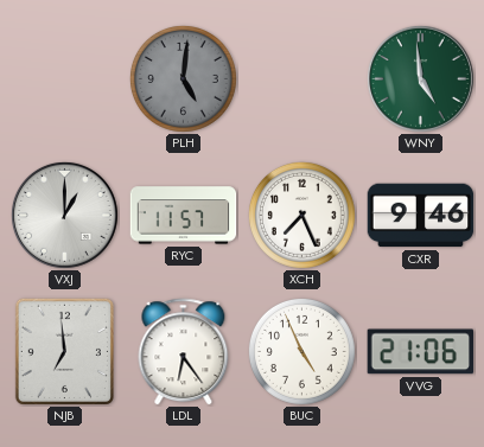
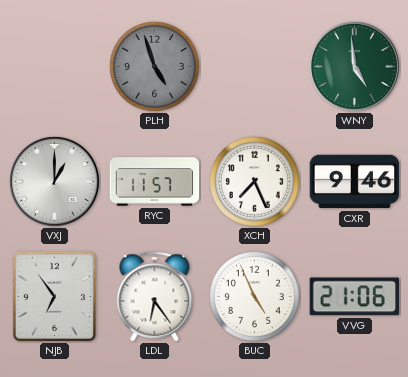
PLH: 5:01 -> 4:57 (154, 66)
NJB: 6:59 -> 6:54 (54, 296)
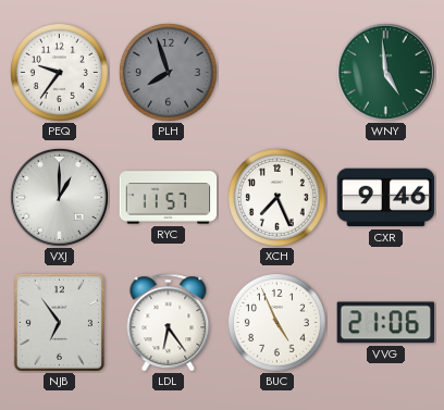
PEQ: none -> 9:36 (59, 72)
PLH: 4:57 -> 7:57 (168, 72)
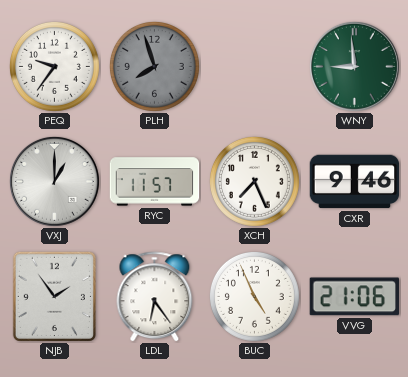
WNY: 4:59 -> 8:59 (354, 66)
NJB: 6:54 -> 1:54 (54, 296)
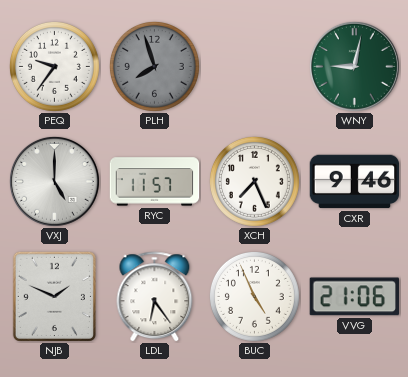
WNY: 8:59 -> 9:02 (354, 66)
VXJ: 1:00 -> 5:00 (54, 181)
NJB: 1:54 -> 1:49 (54, 296)
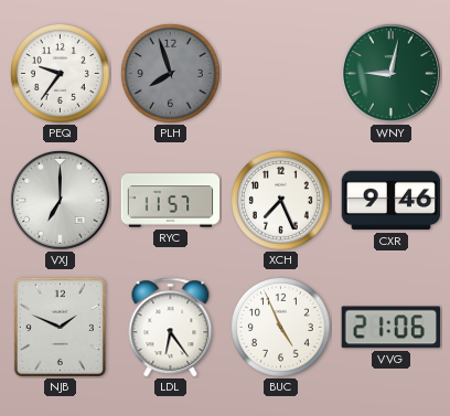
VXJ: 5:00 -> 7:00 (60, 200)
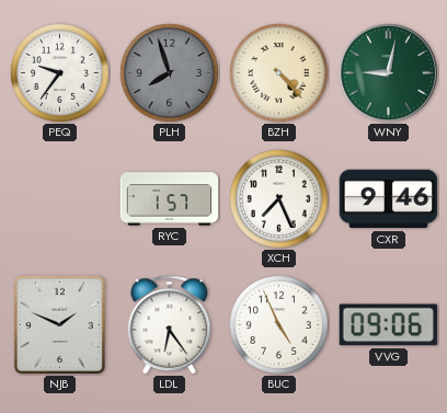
BZH: none -> 4:23 (278, 72)
VXJ: 7:00 -> none (60, 200)
RYC: 11:57 -> 1:57 (170, 199)
VVG: 21:06 -> 09:06 (388, 325)
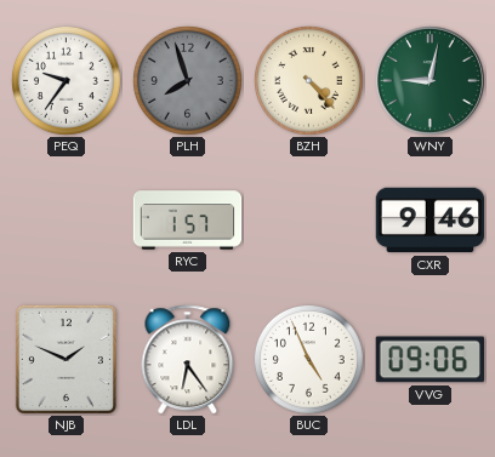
XCH: 7:26 -> none (278, 198)
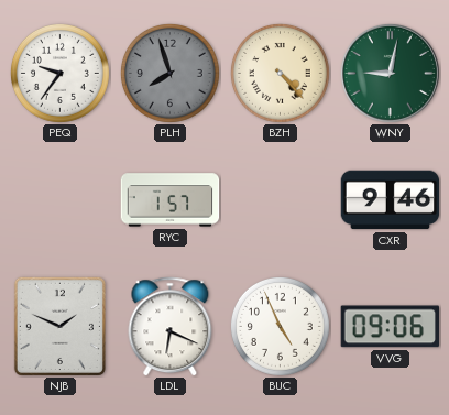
LDL: 6:24 -> 6:19 (171, 327)
